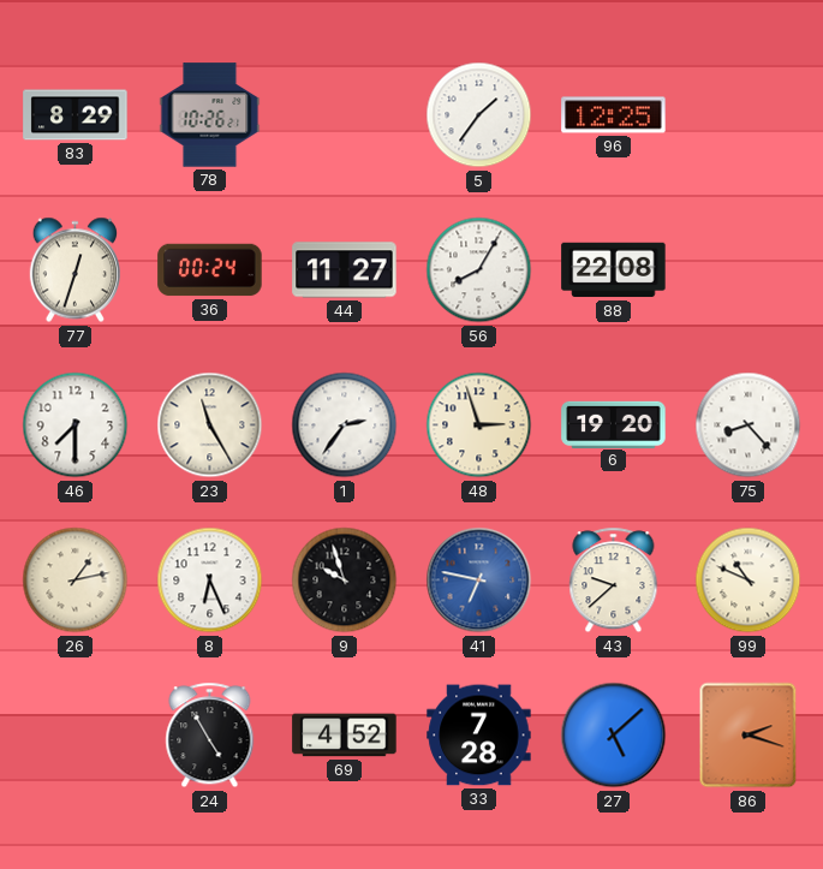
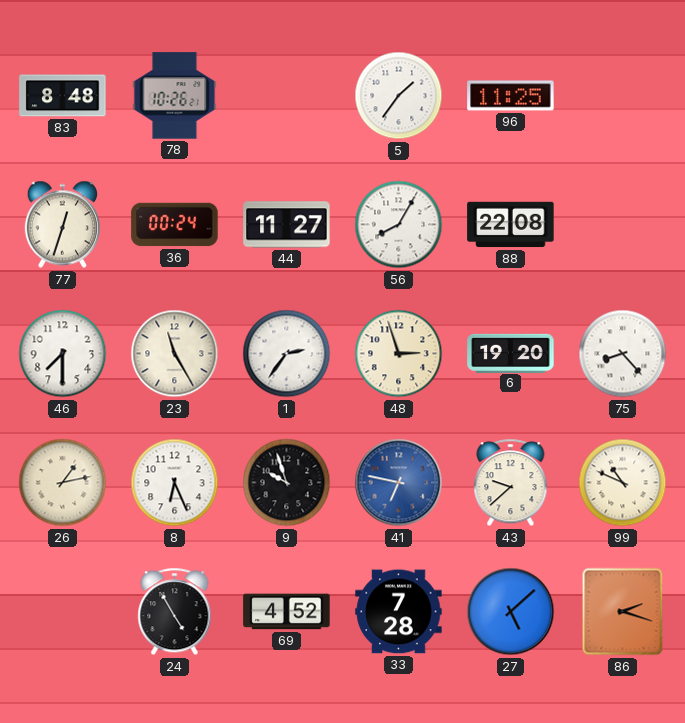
83: 8:29 -> 8:48 (63, 96)
96: 12:25 -> 11:25 (511, 96)
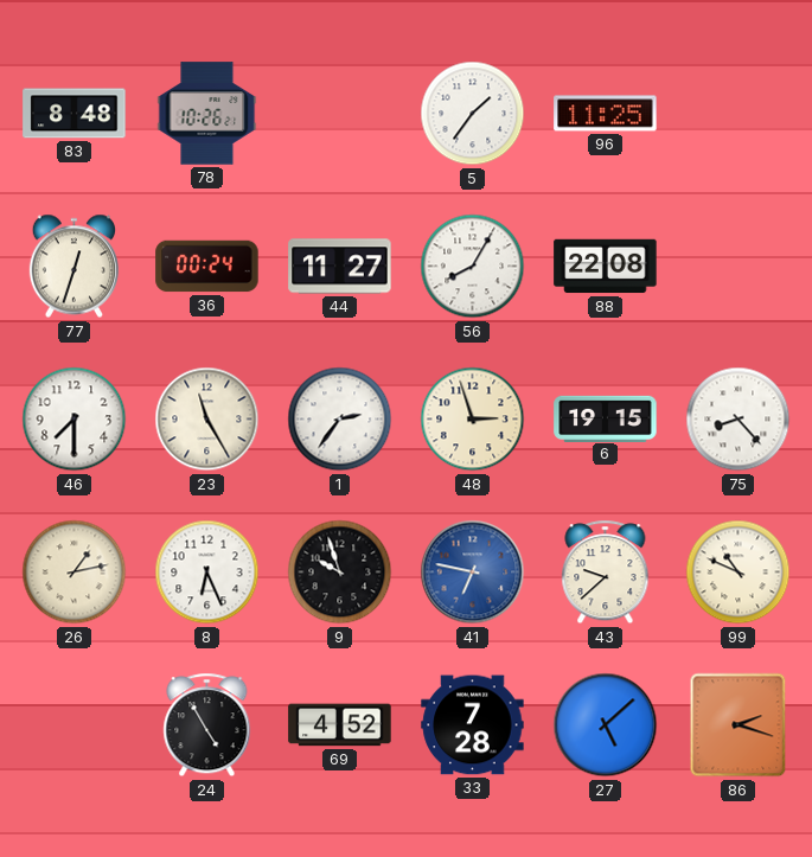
6: 19:20 -> 19:15 (606, 418)
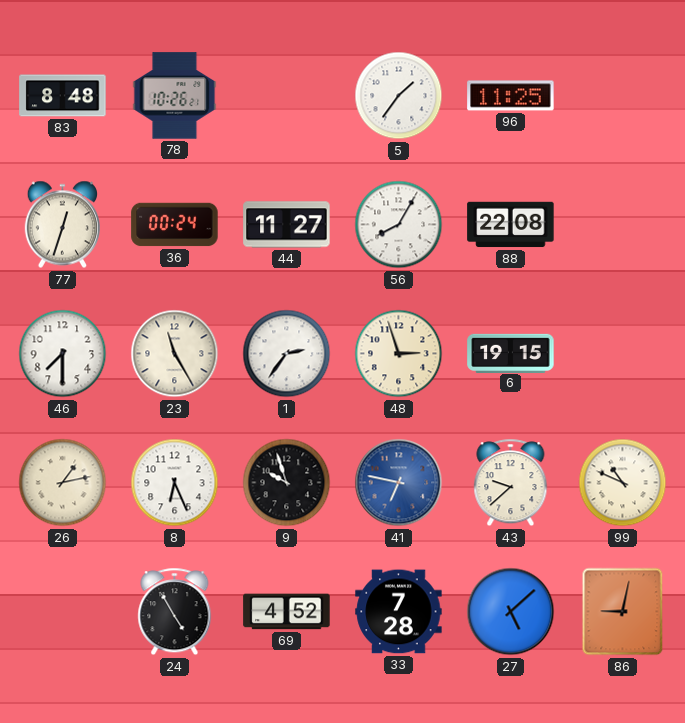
75: 8:23 -> none (739, 420)
86: 2:18 -> 9:02 (623, 612)
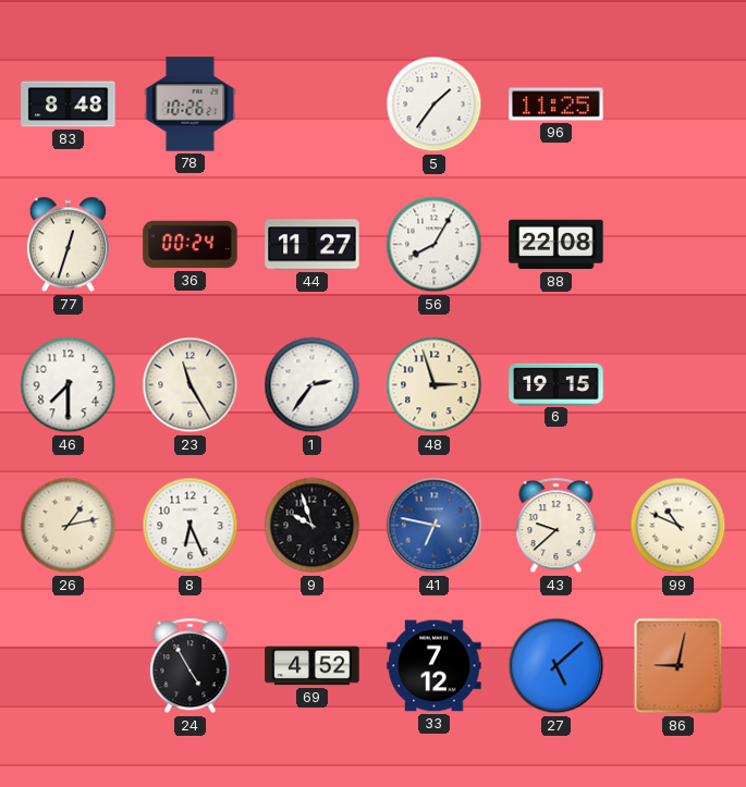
33: 7:28 -> 7:12 (435, 666)
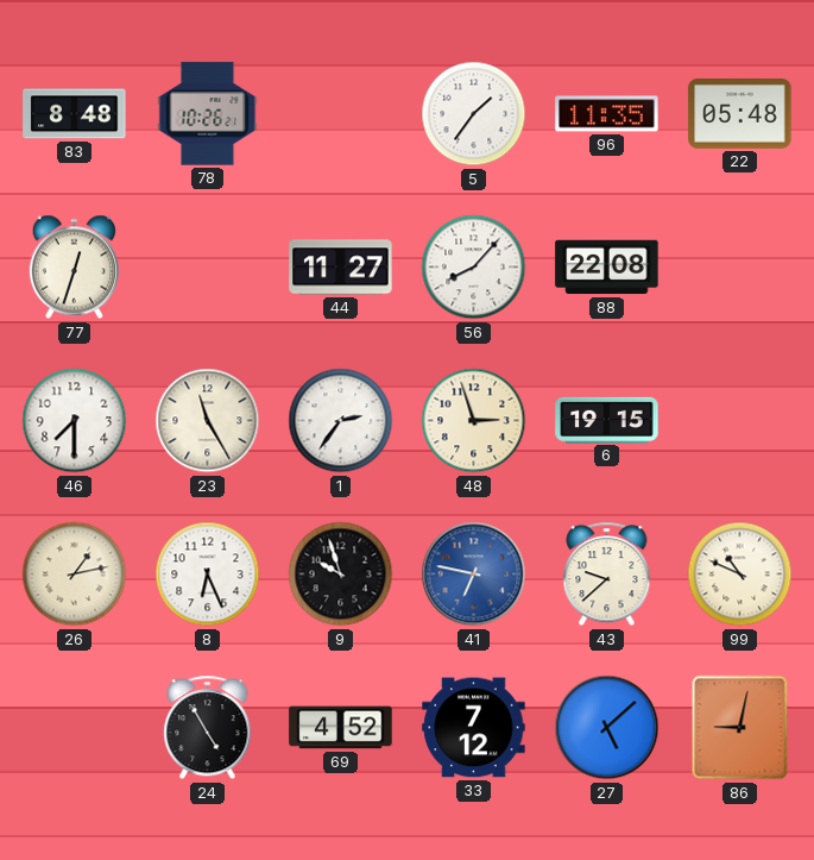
96: 11:25 -> 11:35 (607, 114)
22: none -> 05:48 (740, 114)
36: 00:24 -> none (191, 245)
56: 8:05 -> 8:07 (474, 268)
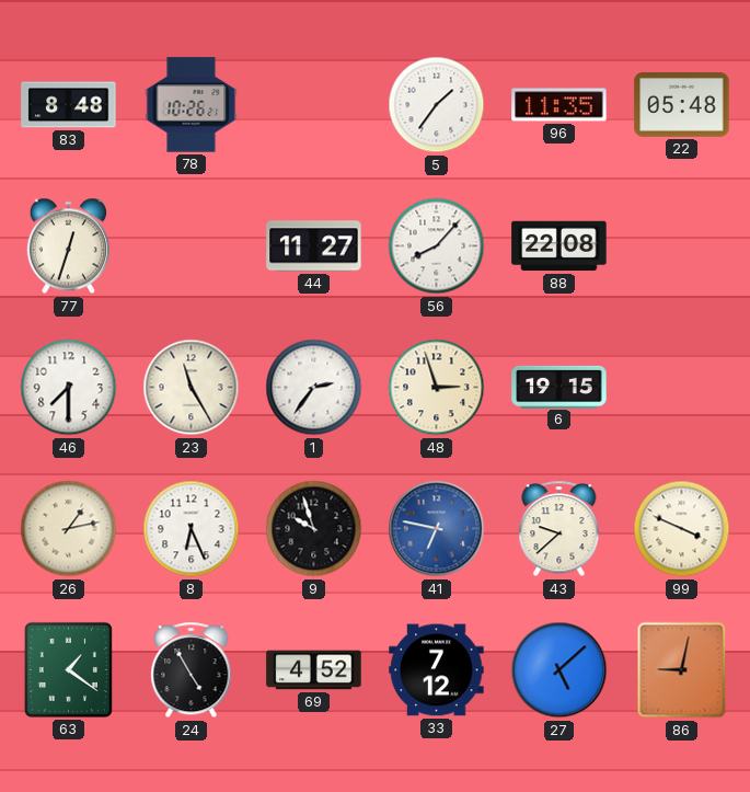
99: 10:49 -> 3:49 (682, 529)
63: none -> 1:21 (68, 669)
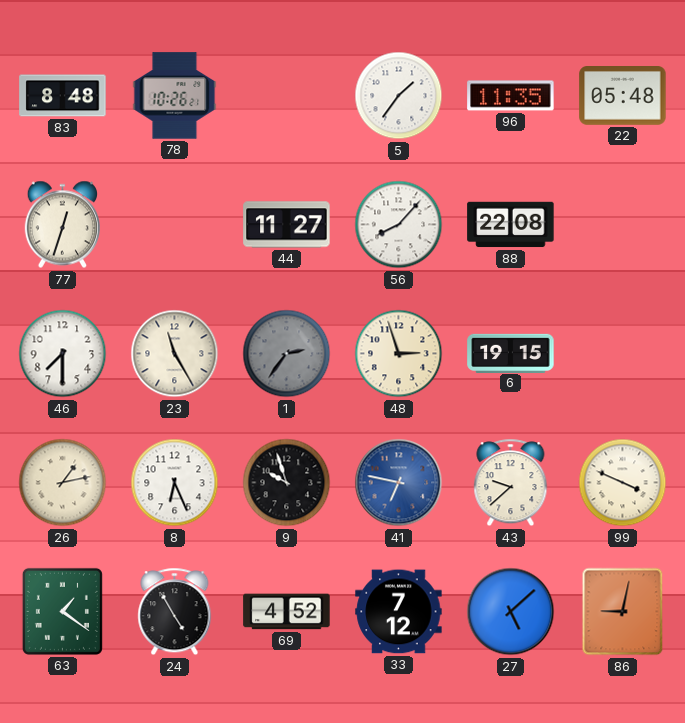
1 dial: white -> grey (287, 354)
